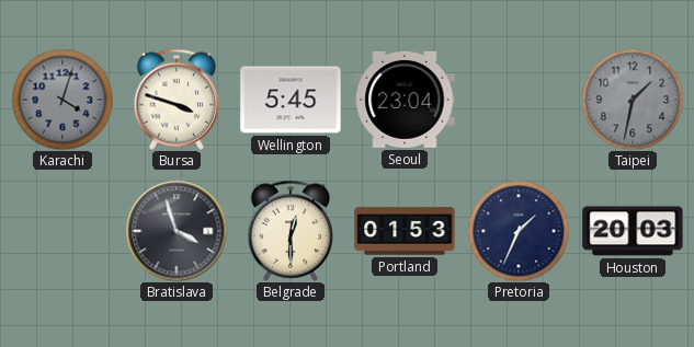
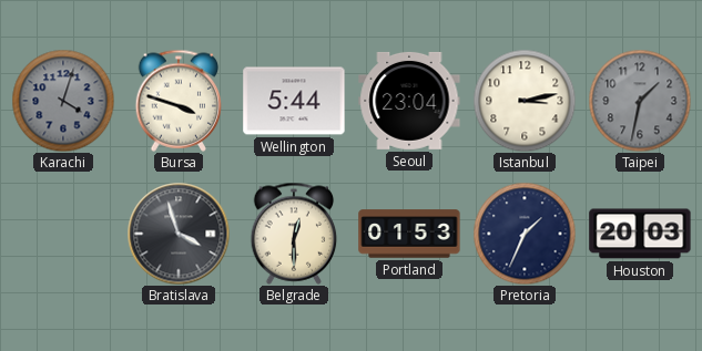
Wellington: 5:45 -> 5:44 (294, 101)
Istanbul: none -> 3:13 (525, 101)
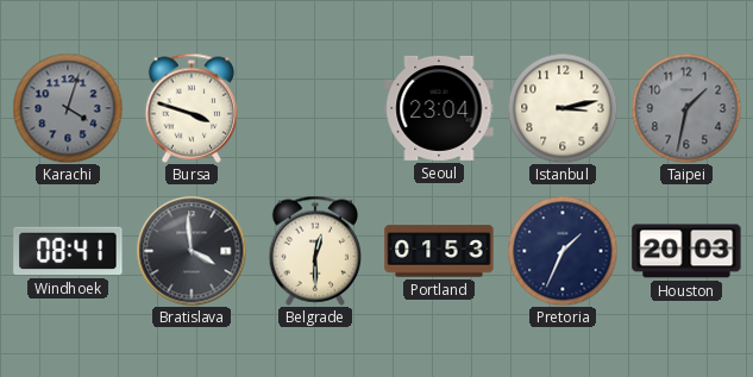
Wellington: 5:44 -> none (294, 101)
Windhoek: none -> 08:41 (68, 251)
Bratislava: 3:57 -> 3:59 (192, 251)
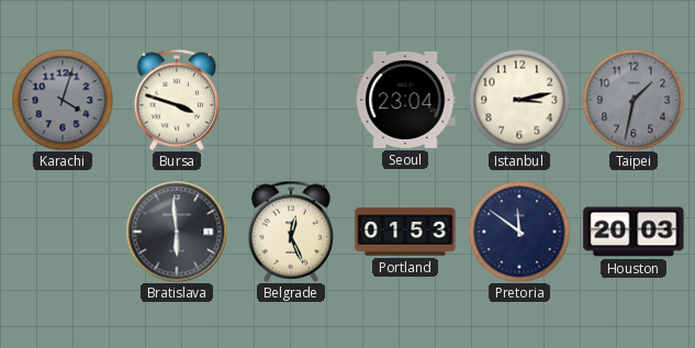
Windhoek: 08:41 -> none (68, 251)
Bratislava: 3:59 -> 5:59 (177, 232)
Belgrade: 12:30 -> 12:26 (291, 232)
Pretoria: 1:34 -> 11:51 (519, 232)
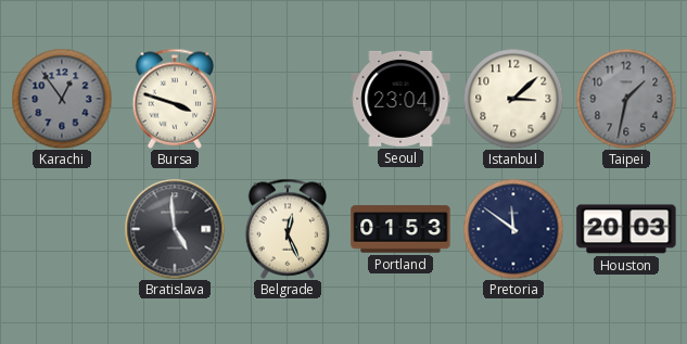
Karachi: 4:03 -> 12:54 (62, 99)
Istanbul: 3:13 -> 3:08 (513, 99)
Bratislava: 5:59 -> 4:59 (175, 229)
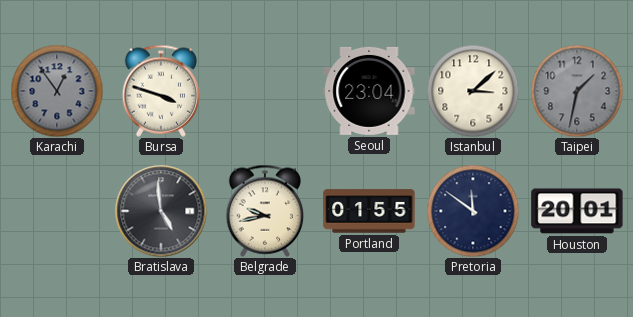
Belgrade: 12:26 -> 9:43 (265, 211)
Portland: 01:53 -> 01:55 (369, 211)
Houston: 20:03 -> 20:01 (577, 211)
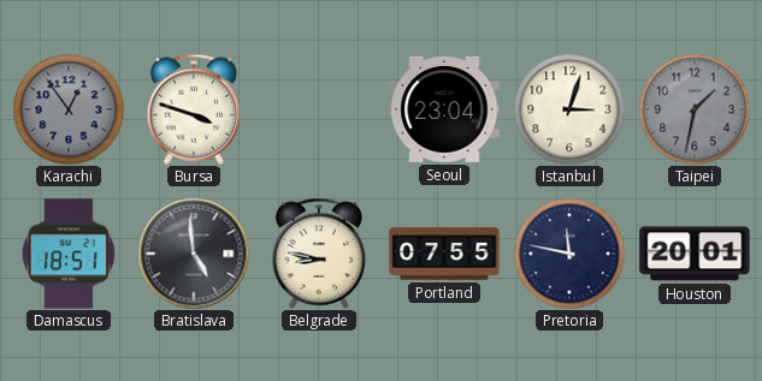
Istanbul: 3:08 -> 3:03 (569, 109)
Damascus: none -> 18:51 (67, 254)
Belgrade: 9:43 -> 8:47 (319, 254)
Portland: 01:55 -> 07:55 (444, 254)
Pretoria: 11:51 -> 11:47 (569, 254)
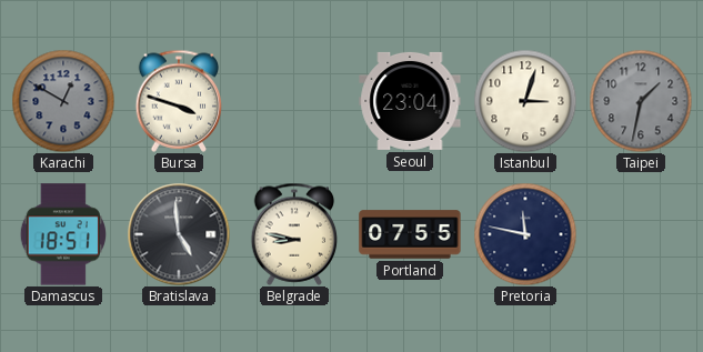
Karachi: 12:54 -> 12:50 (63, 101)
Houston: 20:01 -> none (695, 254)
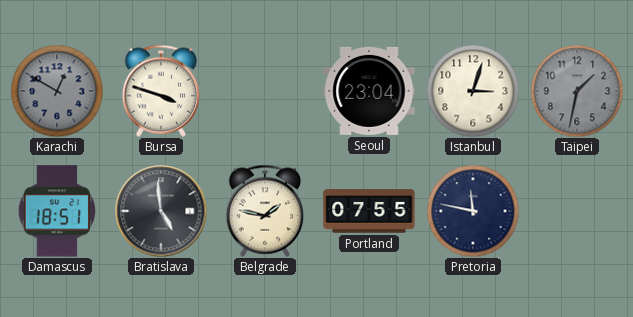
Belgrade: 8:47 -> 1:47 (265, 211)
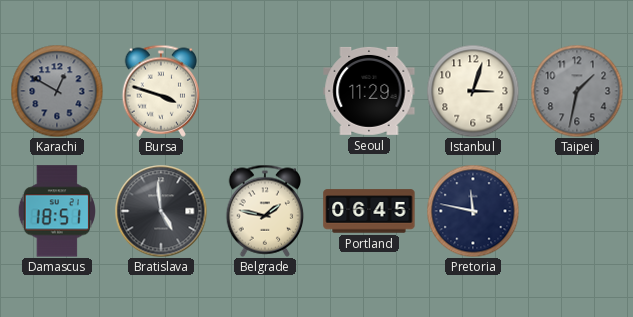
Seoul: 23:04 -> 11:29 (369, 91)
Portland: 07:55 -> 06:45 (369, 211)
